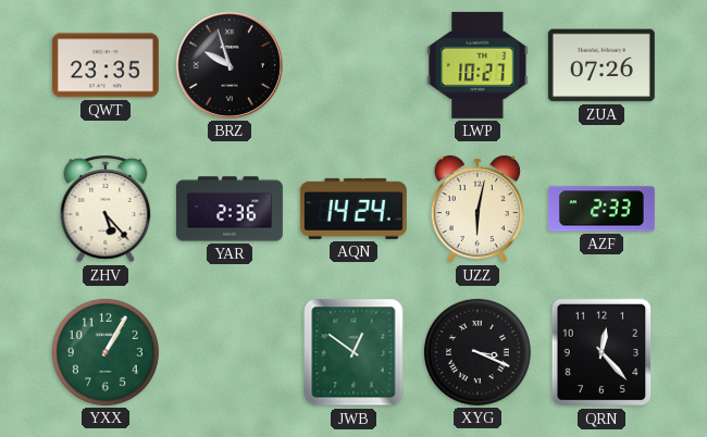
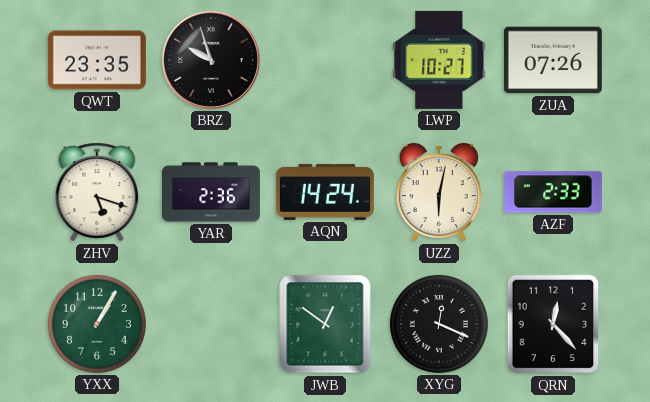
ZHV: 5:23 -> 5:18 (97, 192)
XYG: 3:19 -> 12:19 (439, 324)
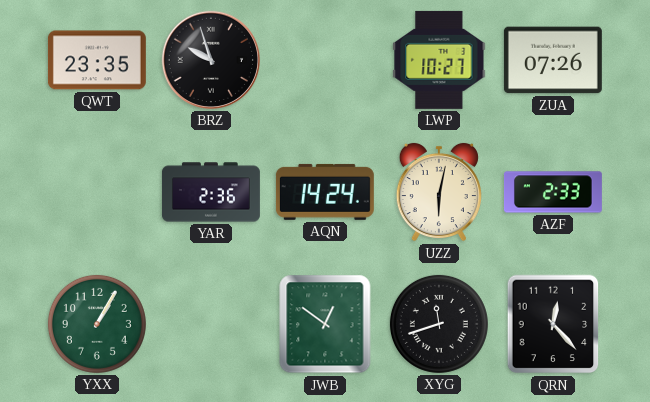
ZHV: 5:18 -> none (97, 192)
XYG: 12:19 -> 11:42 (439, 324)
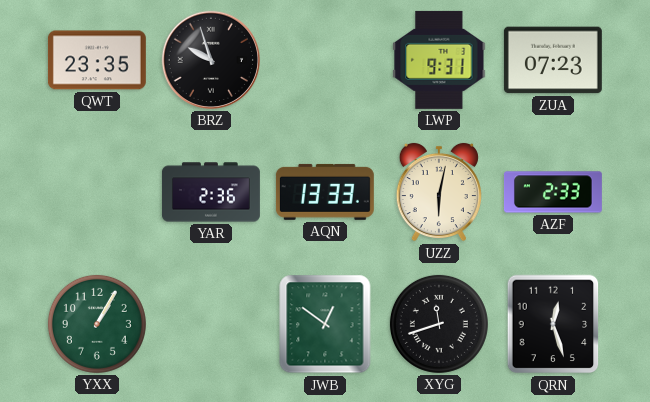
LWP: 10:27 -> 9:31 (439, 60)
ZUA: 07:26 -> 07:23 (553, 60)
AQN: 14:24 -> 13:33 (325, 192)
QRN: 12:23 -> 12:27 (553, 324)
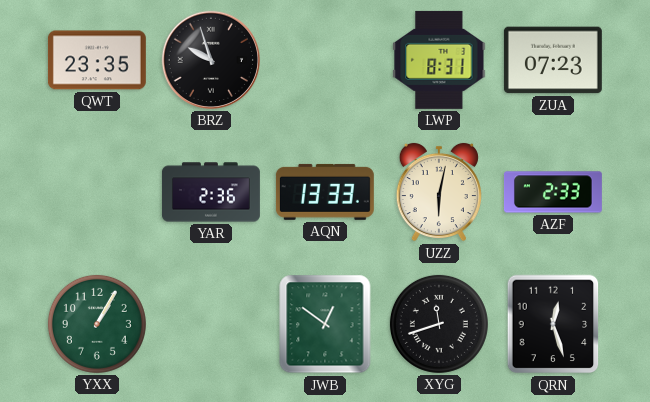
LWP: 9:31 -> 8:31 (439, 60)
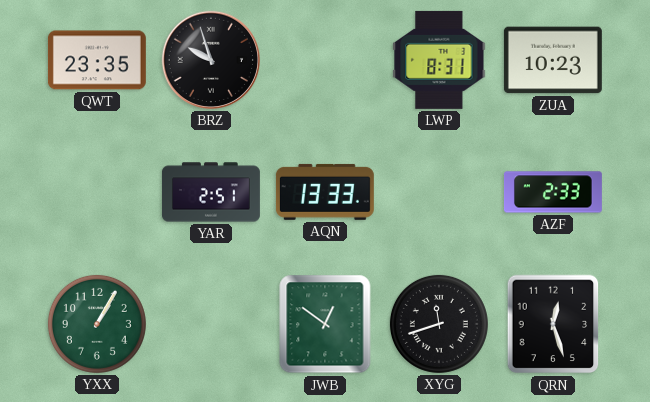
ZUA: 07:23 -> 10:23 (553, 60)
YAR: 2:36 -> 2:51 (211, 192)
UZZ: 6:02 -> none (439, 192)
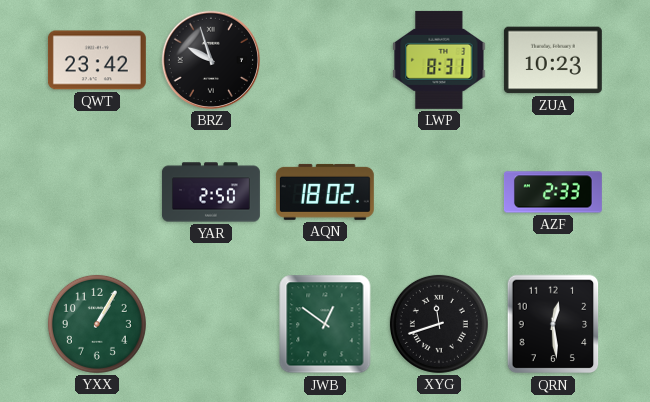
QWT: 23:35 -> 23:42 (97, 60)
YAR: 2:51 -> 2:50 (211, 192)
AQN: 13:33 -> 18:02 (325, 192)
QRN: 12:27 -> 12:29 (553, 324)
